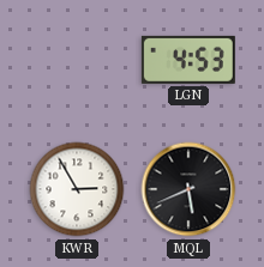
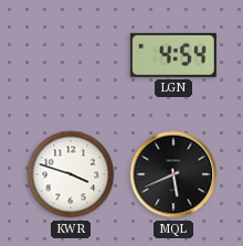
LGN: 4:53 -> 4:54 (173, 55)
KWR: 2:55 -> 3:48 (71, 174)
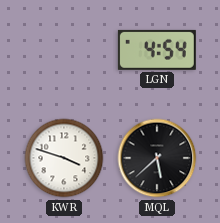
MQL: 5:41 -> 5:38 (157, 158)
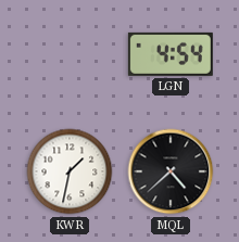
KWR: 3:48 -> 1:32 (70, 171)
MQL: 5:38 -> 4:38 (171, 171)
